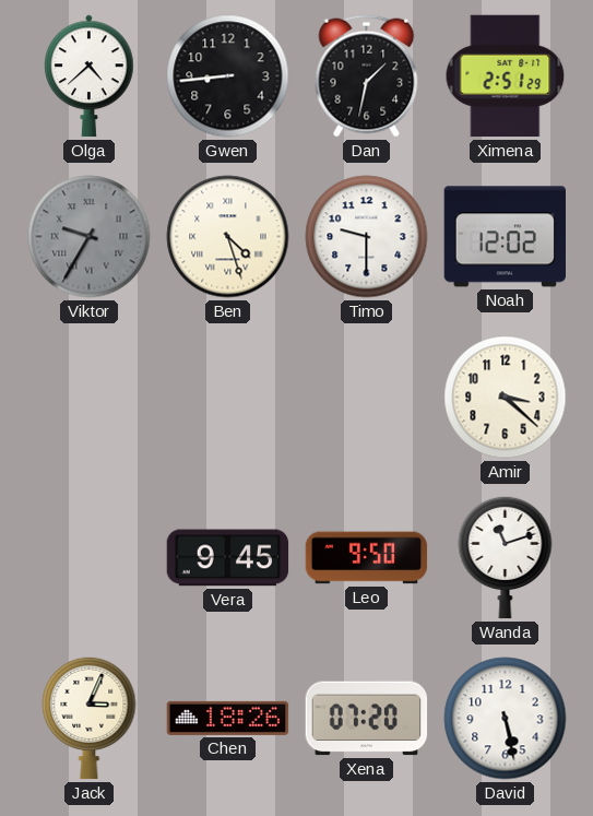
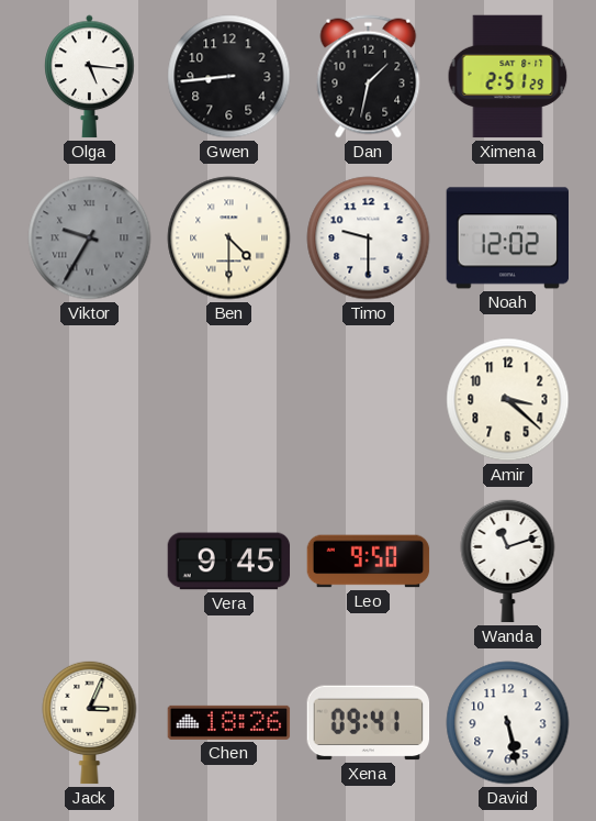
Olga: 4:38 -> 5:16 (90, 77)
Ben: 4:27 -> 4:30 (229, 238)
Xena: 07:20 -> 09:41 (369, 723)
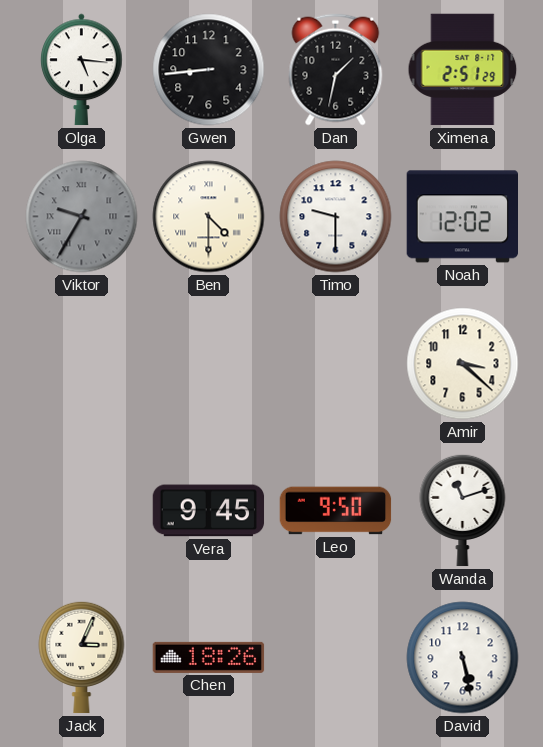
Xena: 09:41 -> none (369, 723)
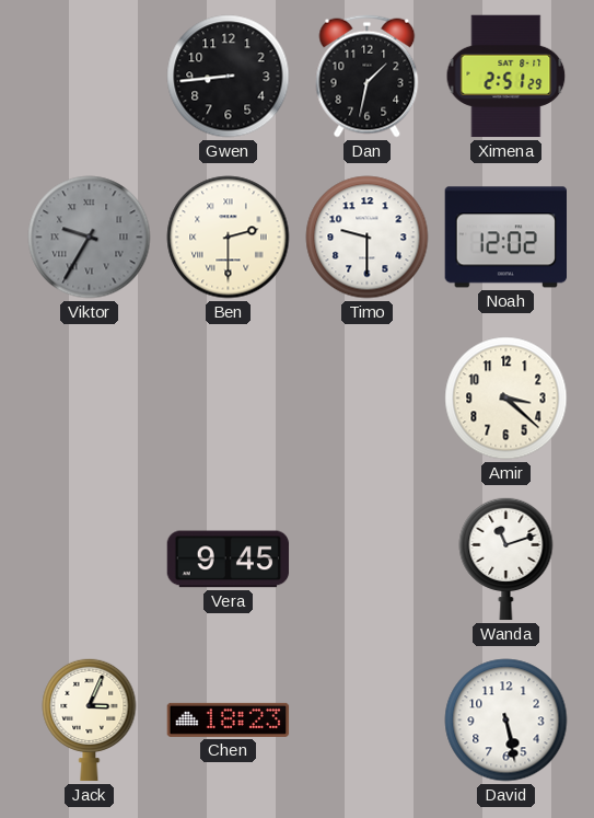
Olga: 5:16 -> none (82, 70)
Ben: 4:30 -> 2:30 (229, 238)
Leo: 9:50 -> none (336, 511)
Chen: 18:26 -> 18:23 (229, 719)
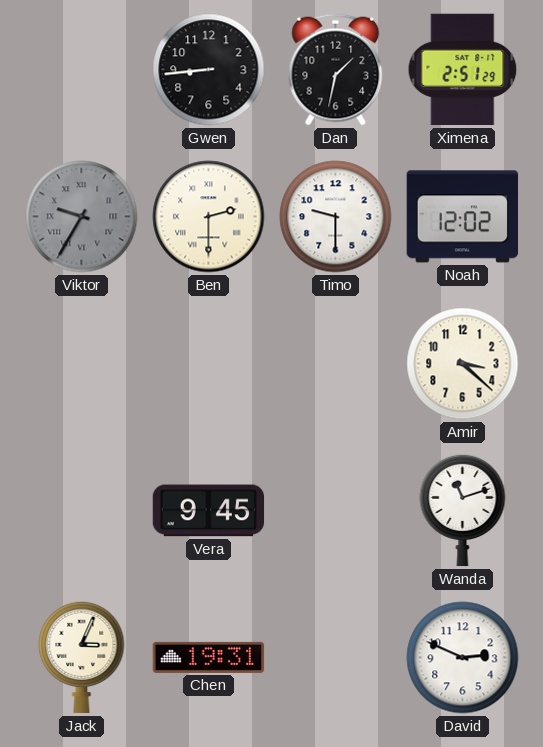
Chen: 18:23 -> 19:31 (209, 657)
David: 5:28 -> 2:49 (463, 658)
